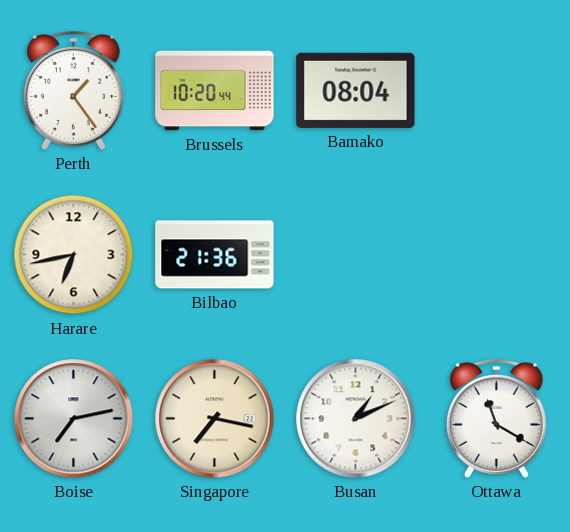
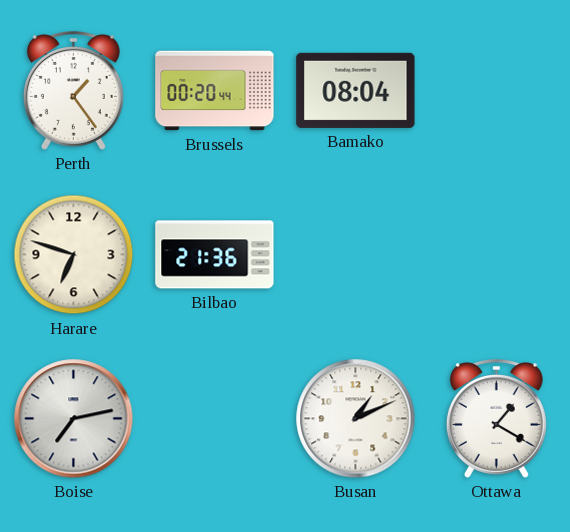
Brussels: 10:20 -> 00:20 (215, 91)
Harare: 6:43 -> 6:48 (74, 255)
Singapore: 7:17 -> none (215, 419)
Ottawa: 11:20 -> 1:20 (496, 419)
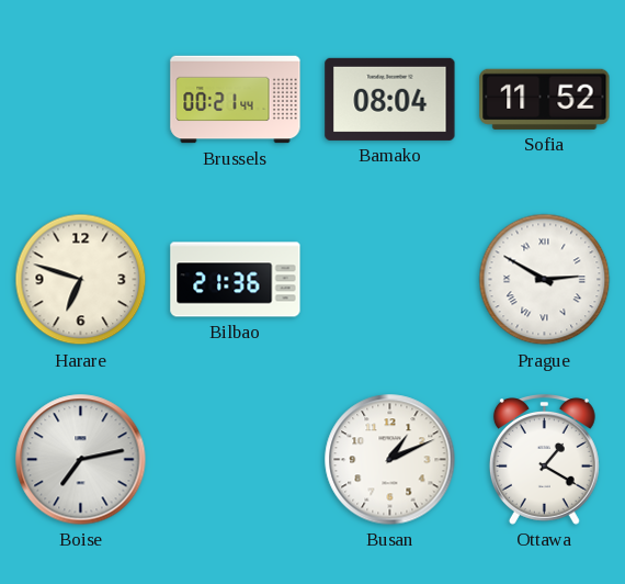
Perth: 1:24 -> none (73, 91)
Brussels: 00:20 -> 00:21 (236, 100)
Sofia: none -> 11:52 (545, 99)
Prague: none -> 2:50 (545, 280)
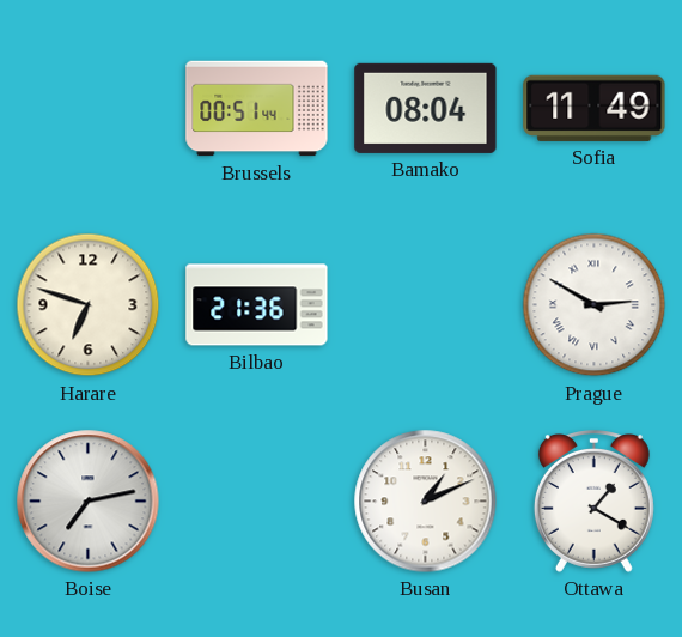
Brussels: 00:21 -> 00:51 (257, 109)
Sofia: 11:52 -> 11:49 (595, 108)
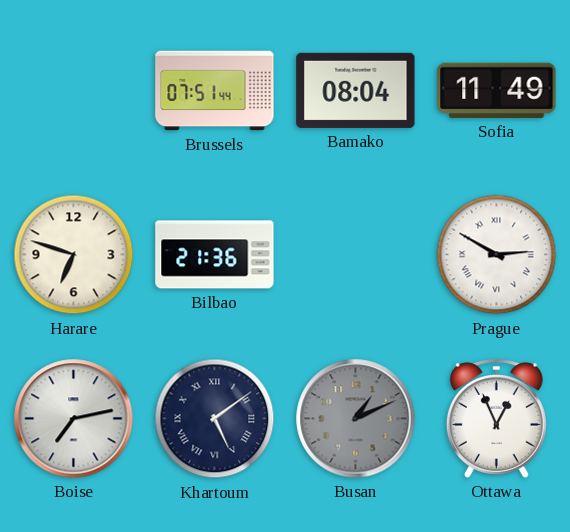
Brussels: 00:51 -> 07:51 (215, 91)
Khartoum: none -> 5:09 (215, 419)
Busan dial: white -> grey (356, 419)
Ottawa: 1:20 -> 12:56 (496, 419)
